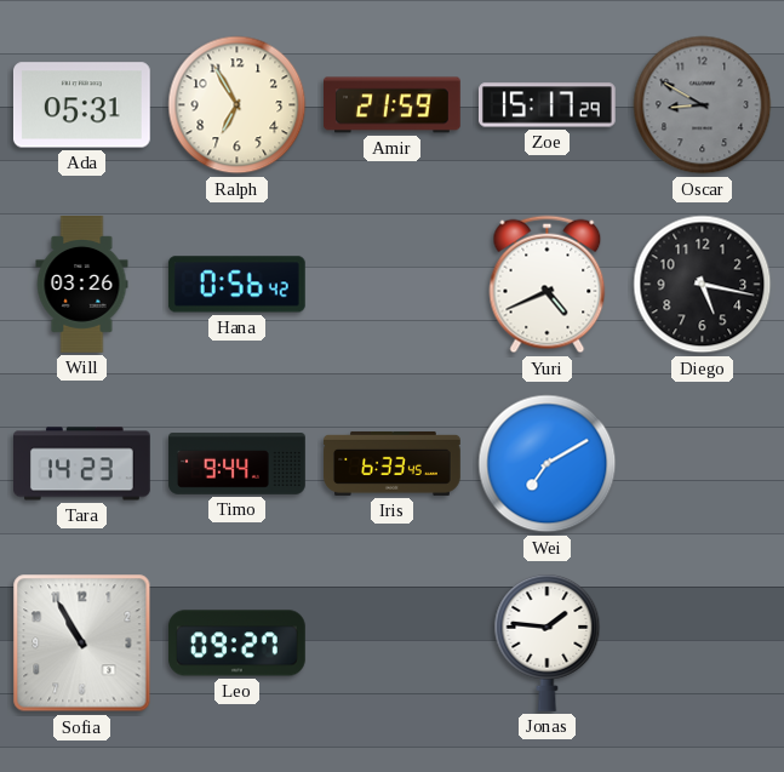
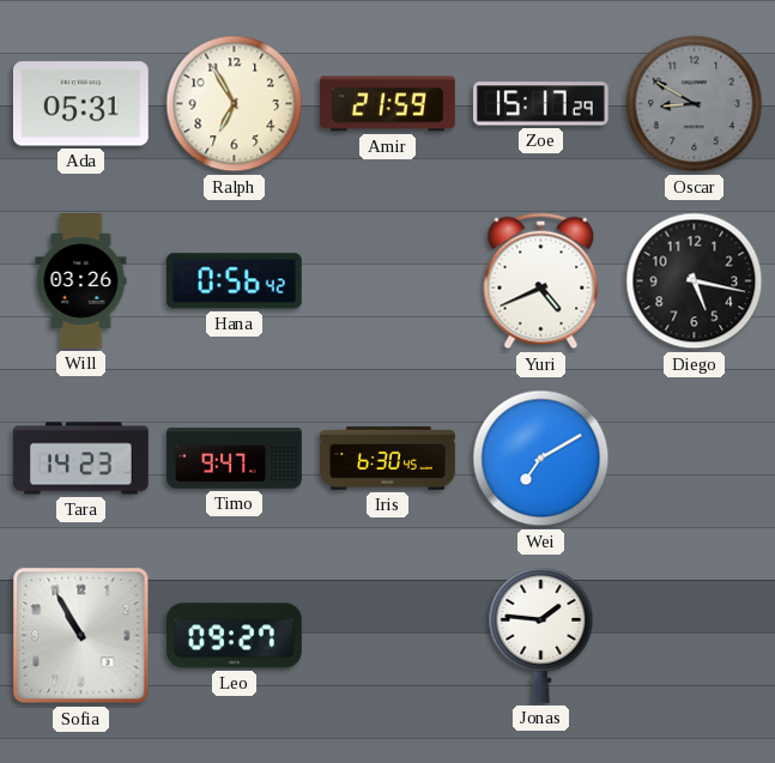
Timo: 9:44 -> 9:47 (235, 459)
Iris: 6:33 -> 6:30 (388, 458)
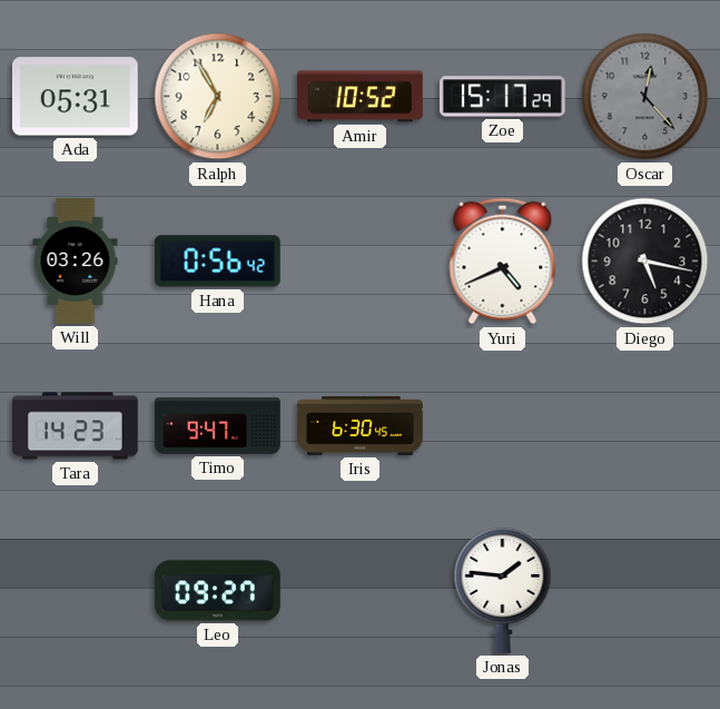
Amir: 21:59 -> 10:52 (361, 97)
Oscar: 8:50 -> 12:23 (645, 97)
Wei: 7:10 -> none (541, 459)
Sofia: 10:55 -> none (81, 636)
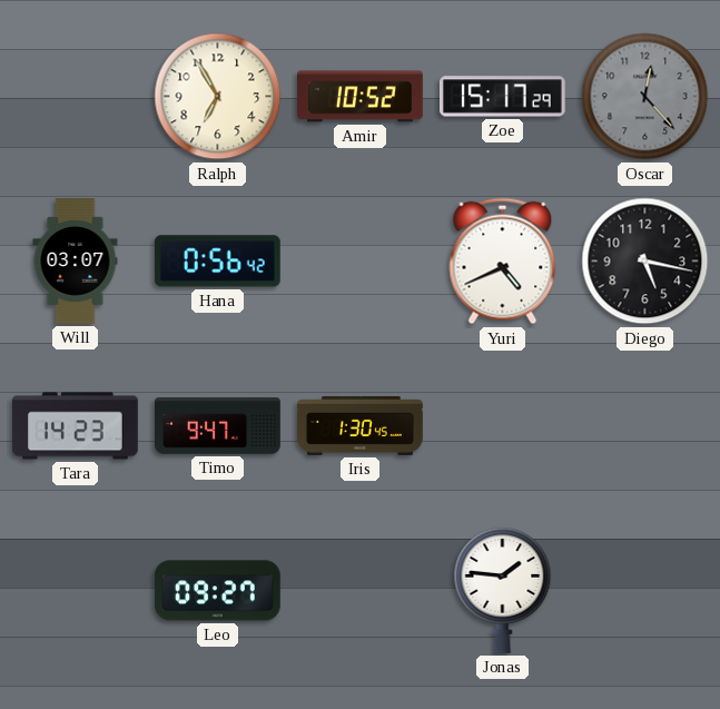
Ada: 05:31 -> none (75, 97)
Will: 03:26 -> 03:07 (76, 262)
Iris: 6:30 -> 1:30 (361, 425)
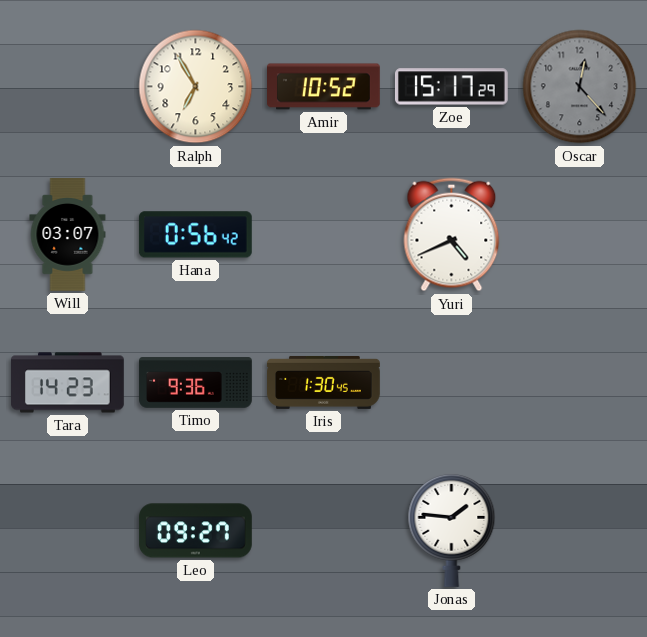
Diego: 5:17 -> none (645, 262)
Timo: 9:47 -> 9:36 (196, 383)
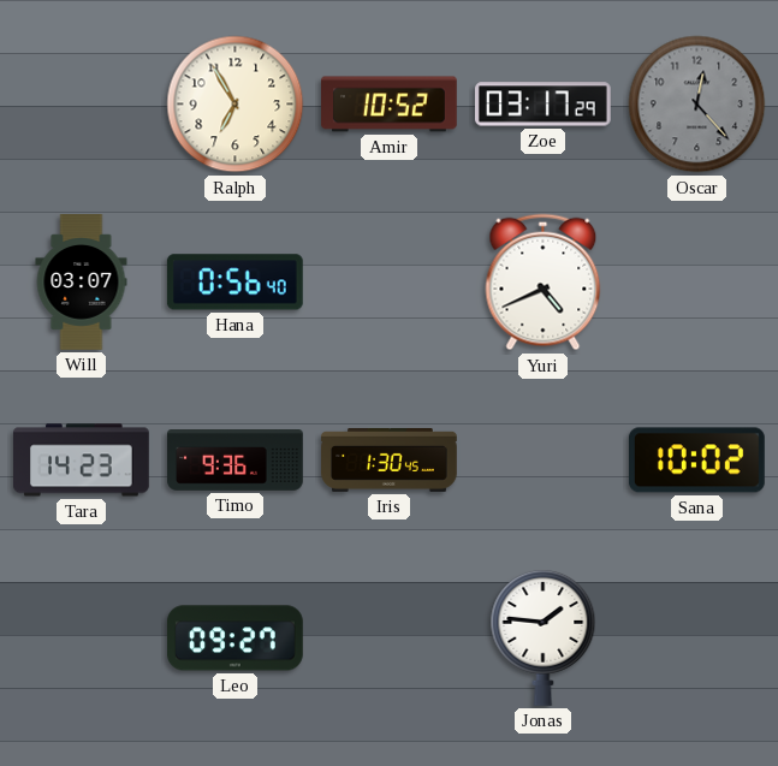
Zoe: 15:17 -> 03:17 (542, 105)
Hana: 0:56:42 -> 0:56:40 (234, 283)
Sana: none -> 10:02 (696, 461)
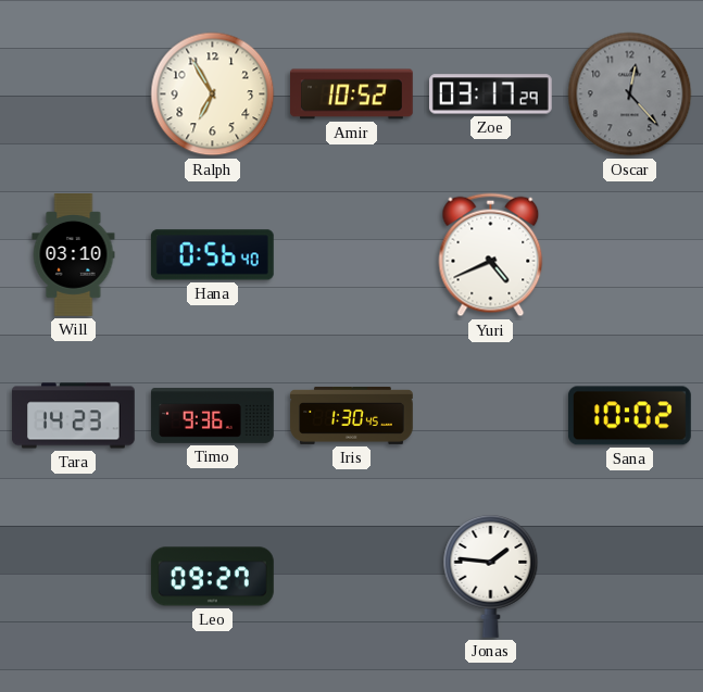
Will: 03:07 -> 03:10 (74, 255)
